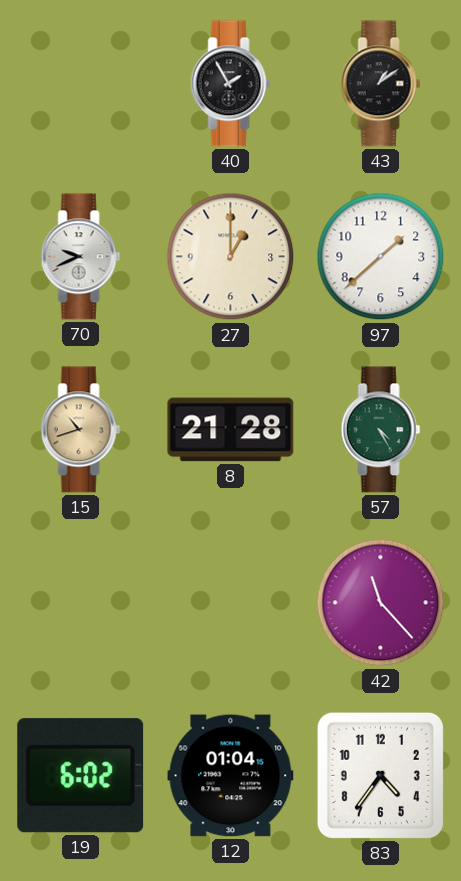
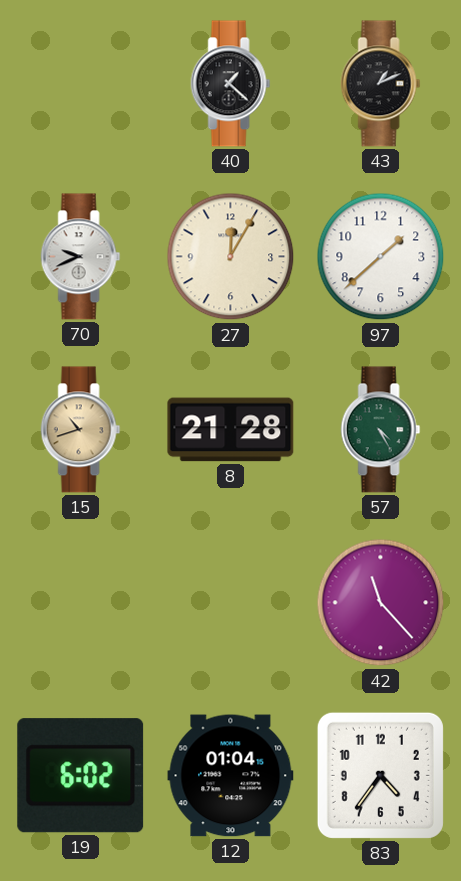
40: 1:55 -> 1:22 (231, 84)
43: 1:09 -> 1:11 (381, 84)
27: 1:00 -> 12:05 (231, 257)
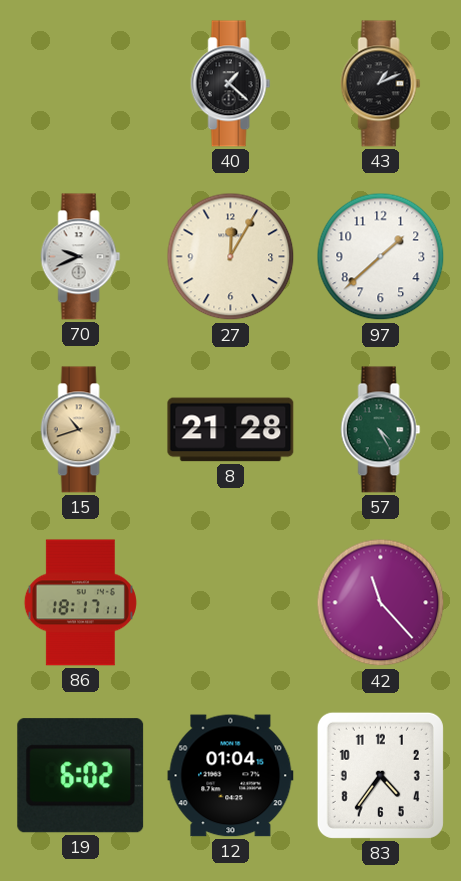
86: none -> 18:17 (80, 603)
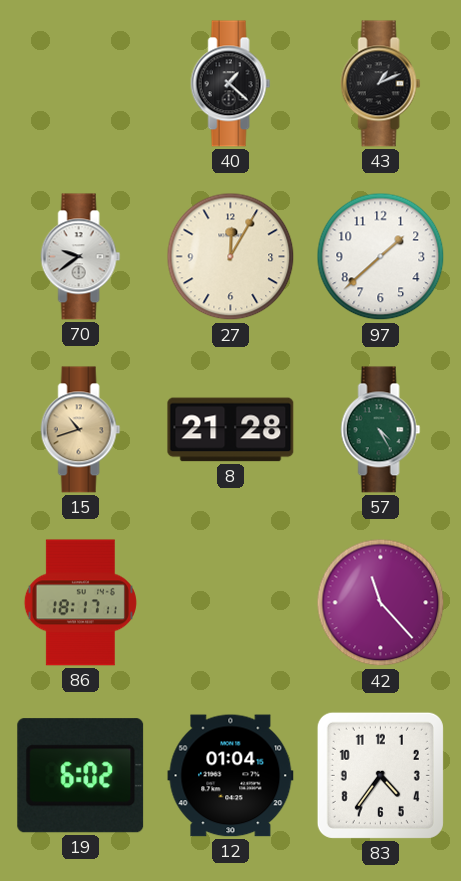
70: 9:41 -> 9:39 (81, 257)
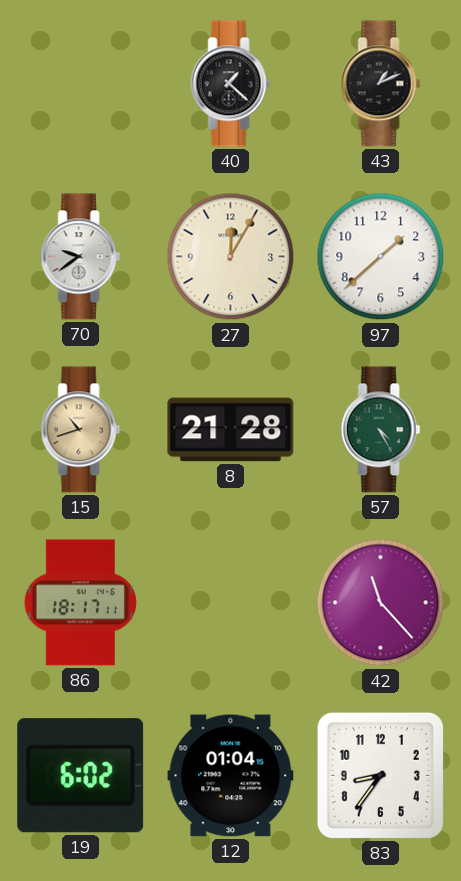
83: 4:36 -> 8:36 (380, 775)
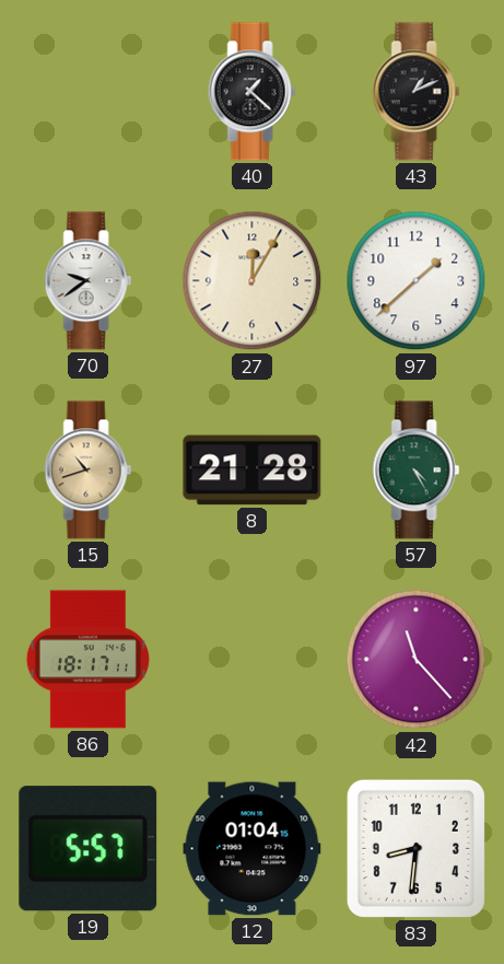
19: 6:02 -> 5:57 (89, 849)
83: 8:36 -> 8:31 (415, 848)
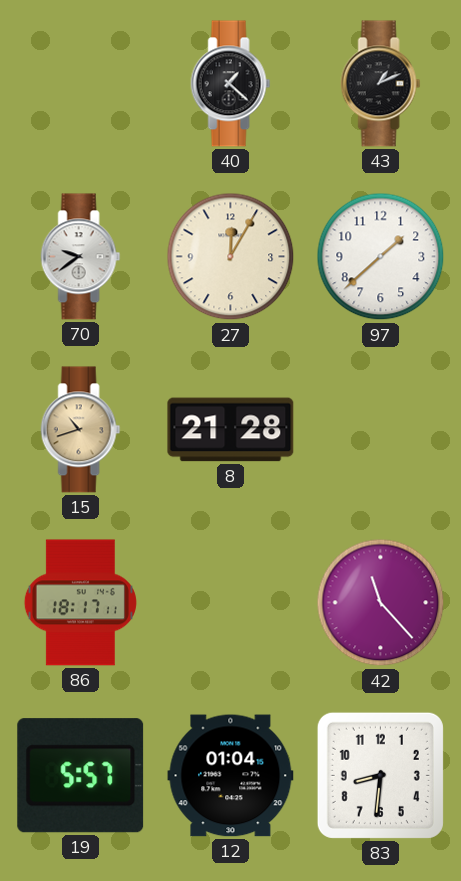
57: 4:25 -> none (417, 471)
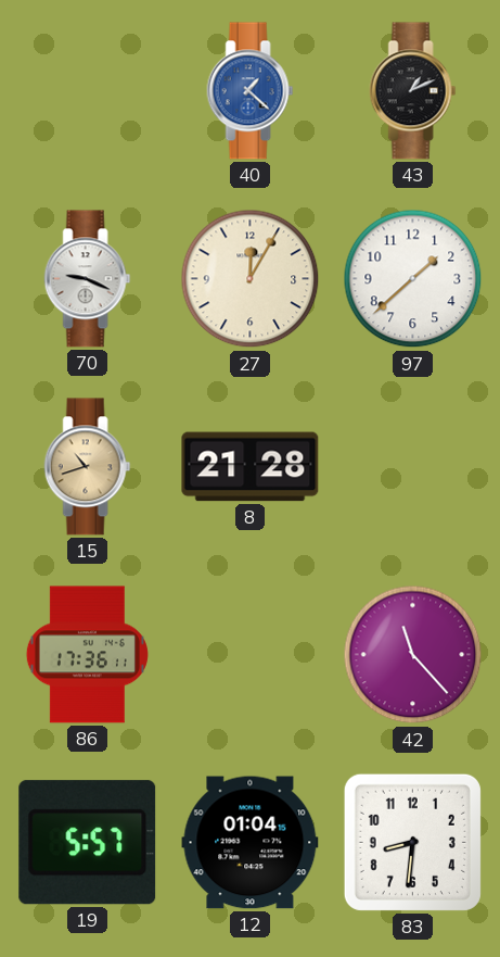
40 dial: black -> blue (251, 91)
70: 9:39 -> 9:19 (88, 279)
86: 18:17 -> 17:36 (87, 655)
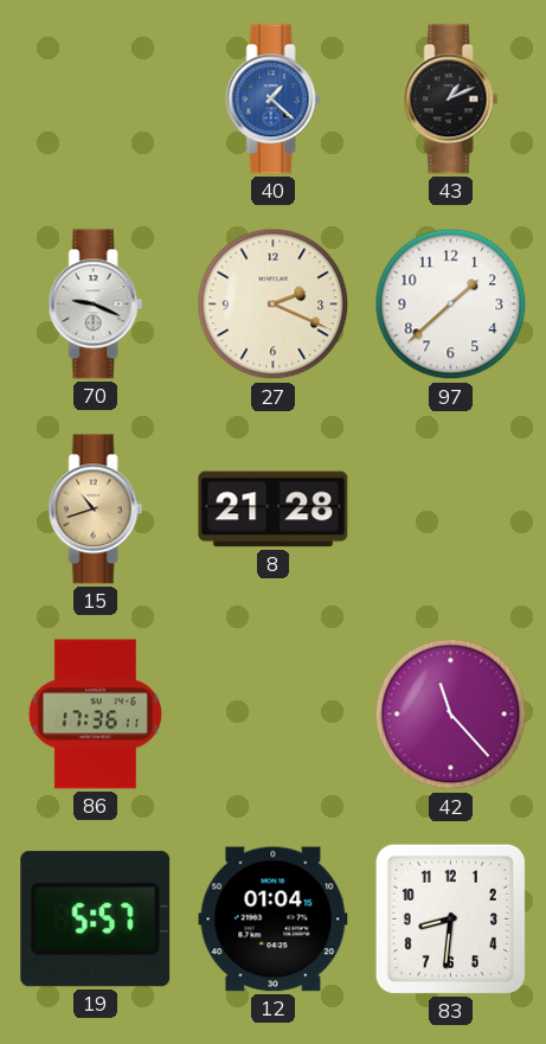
27: 12:05 -> 2:19 (274, 305)
